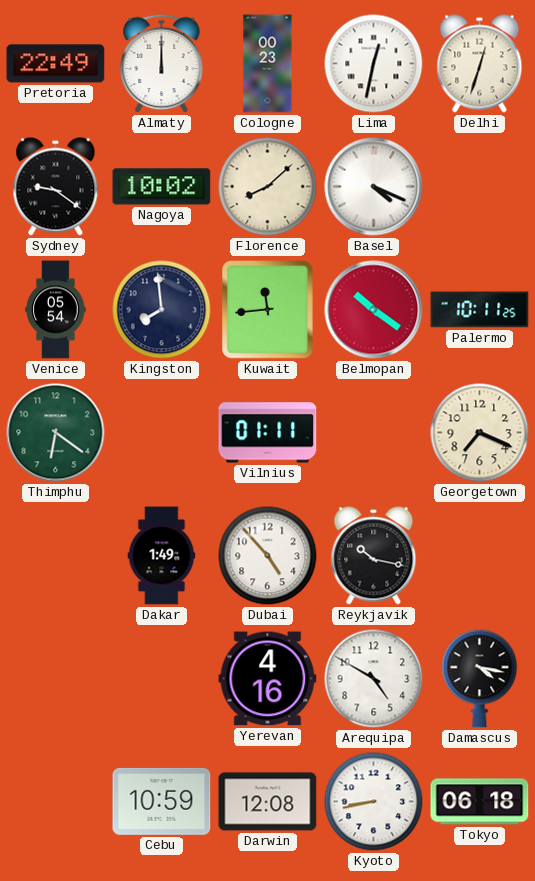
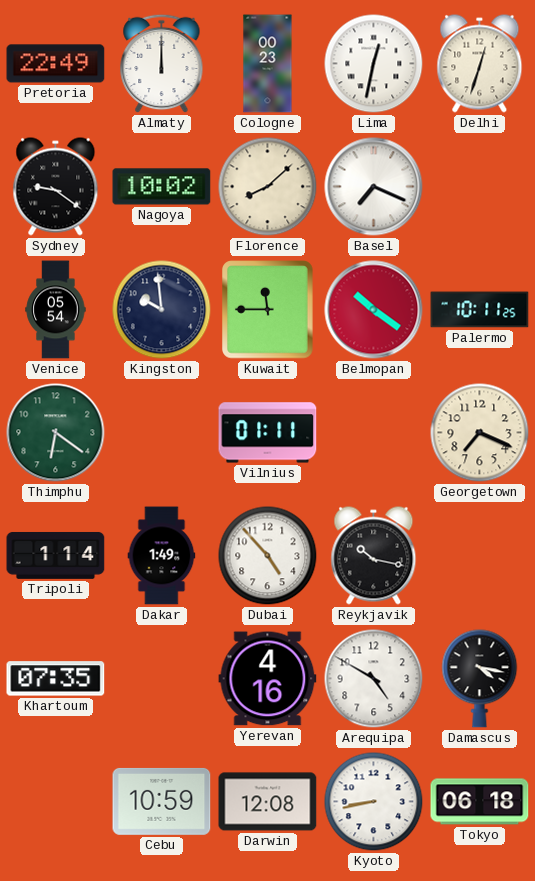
Basel: 4:19 -> 7:19 (374, 187)
Kingston: 7:59 -> 9:59 (162, 310)
Kuwait: 11:44 -> 11:45 (268, 310)
Tripoli: none -> 1:14 (56, 555)
Khartoum: none -> 07:35 (56, 679)
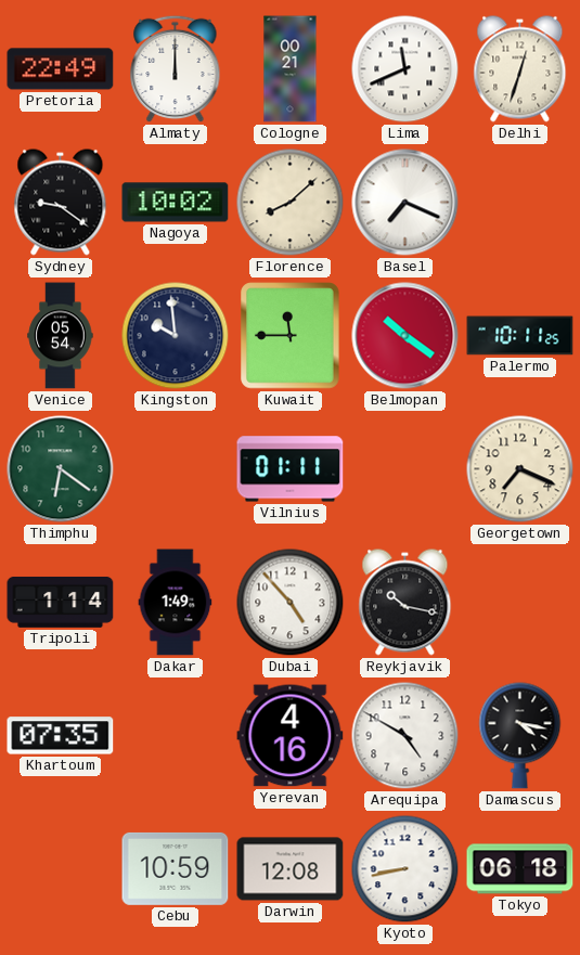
Cologne: 00:23 -> 00:21 (291, 69)
Lima: 12:32 -> 11:41 (405, 69)
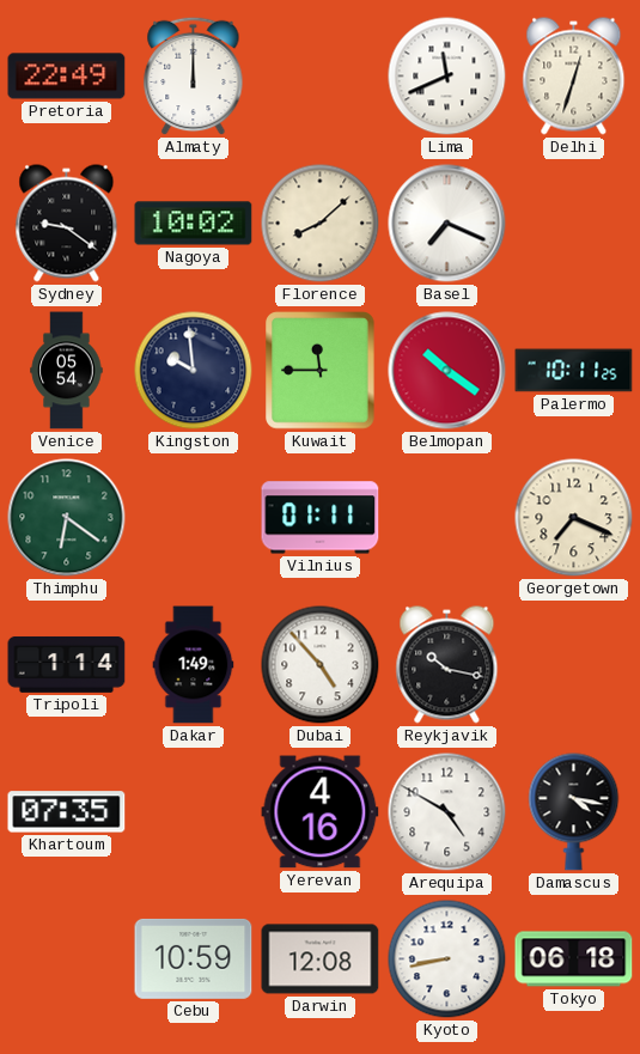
Cologne: 00:21 -> none (291, 69)
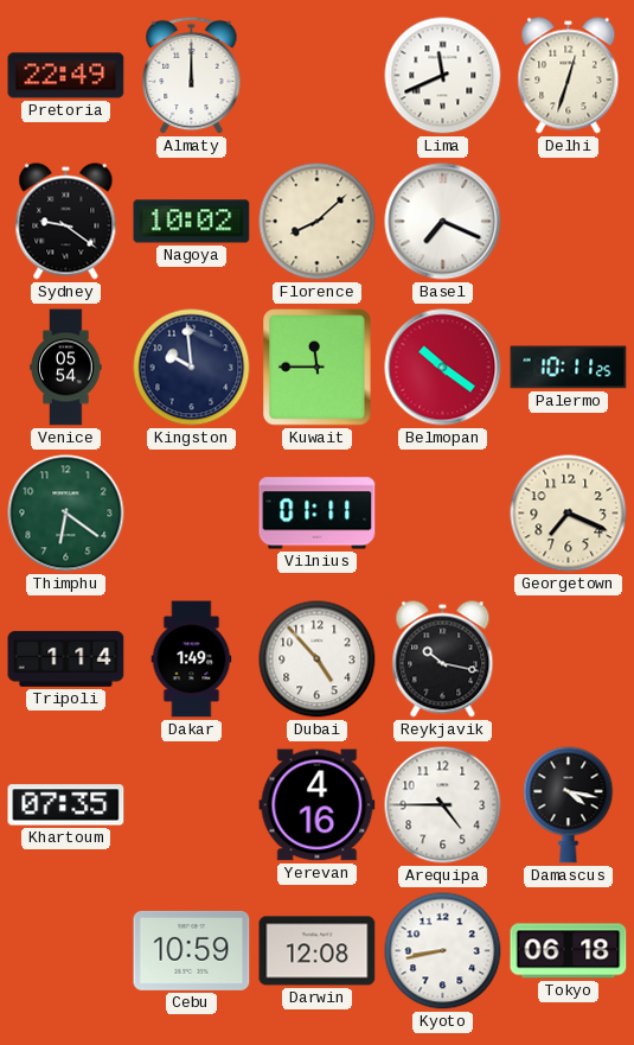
Arequipa: 4:50 -> 4:45 (443, 805)
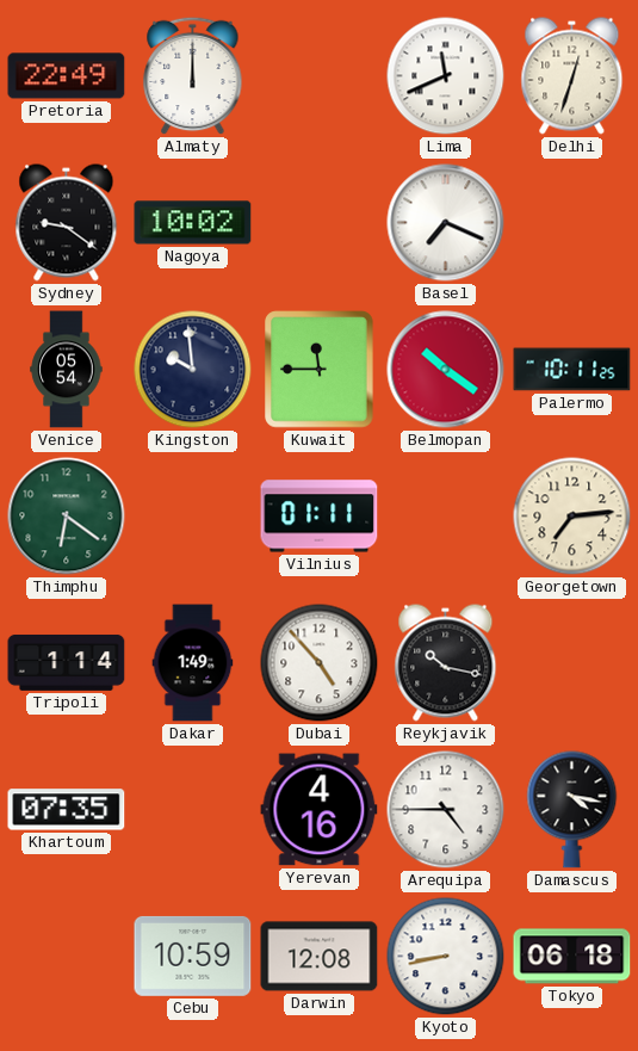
Florence: 8:08 -> none (318, 222)
Georgetown: 7:19 -> 7:14 (572, 517)
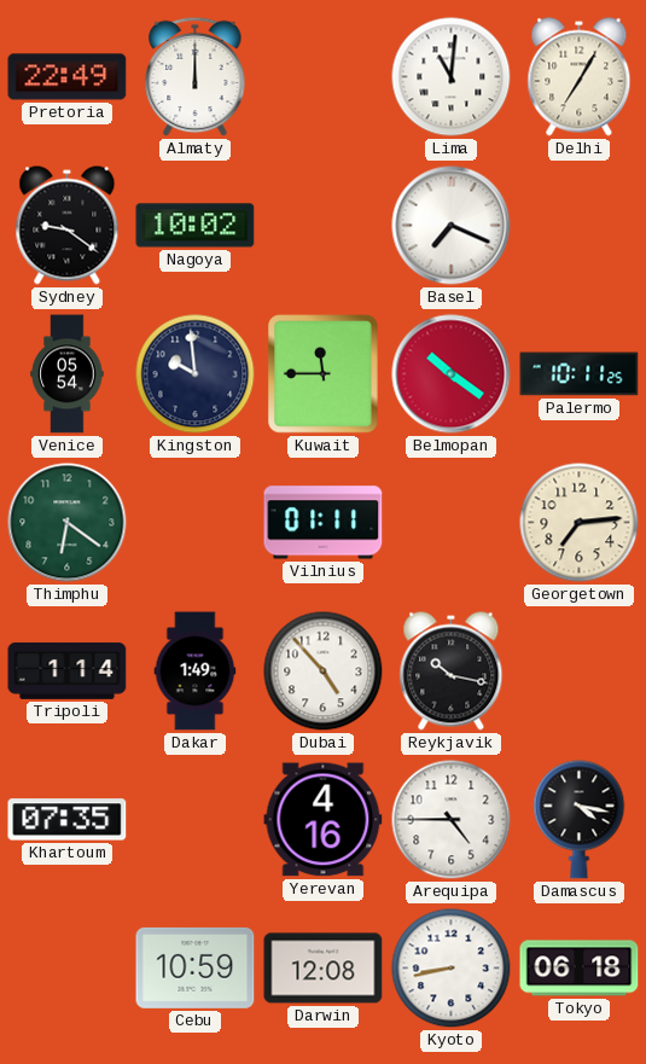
Lima: 11:41 -> 11:01 (452, 77)
Delhi: 12:33 -> 7:05 (580, 77)
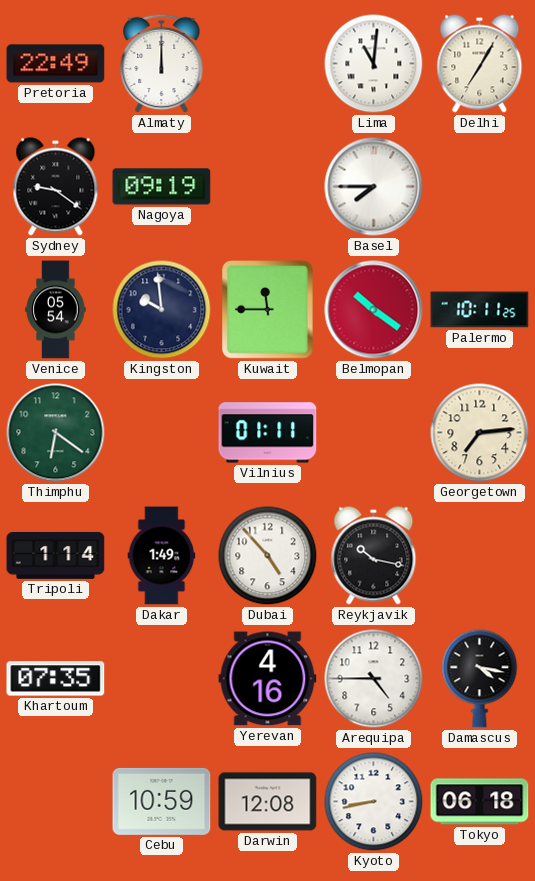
Nagoya: 10:02 -> 09:19 (162, 187)
Basel: 7:19 -> 7:45 (374, 187)
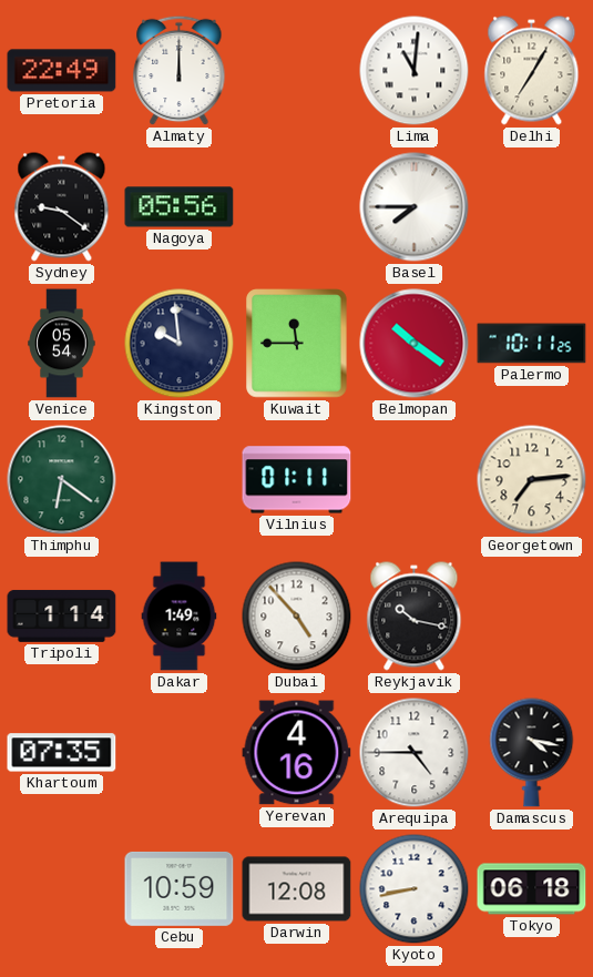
Nagoya: 09:19 -> 05:56 (180, 207)
